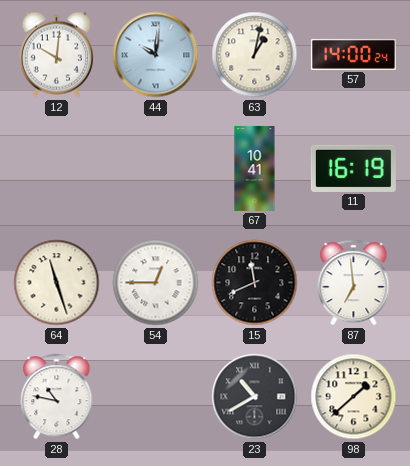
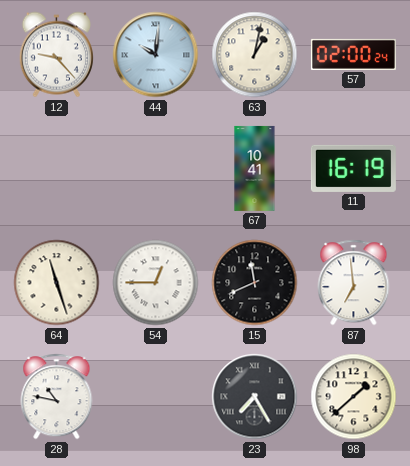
12: 10:01 -> 9:23 (56, 55)
57: 14:00 -> 02:00 (353, 54)
23: 10:40 -> 7:25 (255, 397)
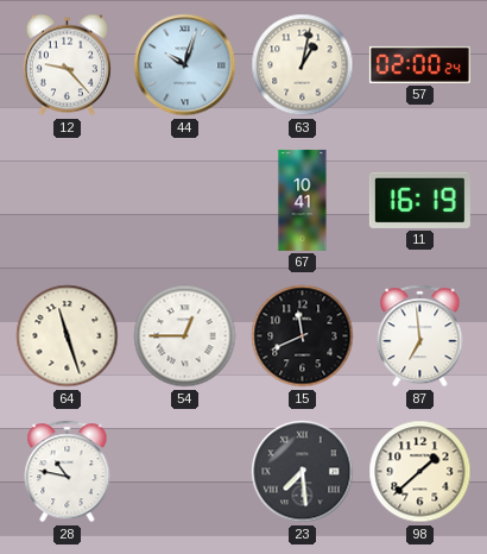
44: 10:01 -> 10:03 (185, 65)
23: 7:25 -> 7:29 (303, 472)
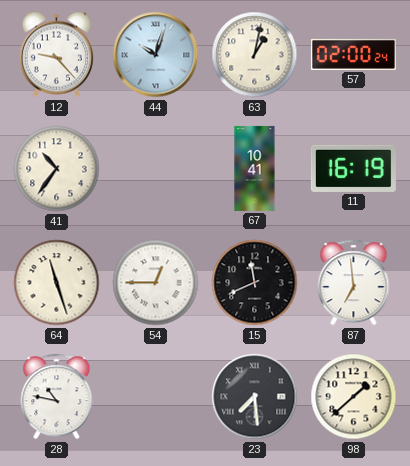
41: none -> 10:36 (57, 169)
